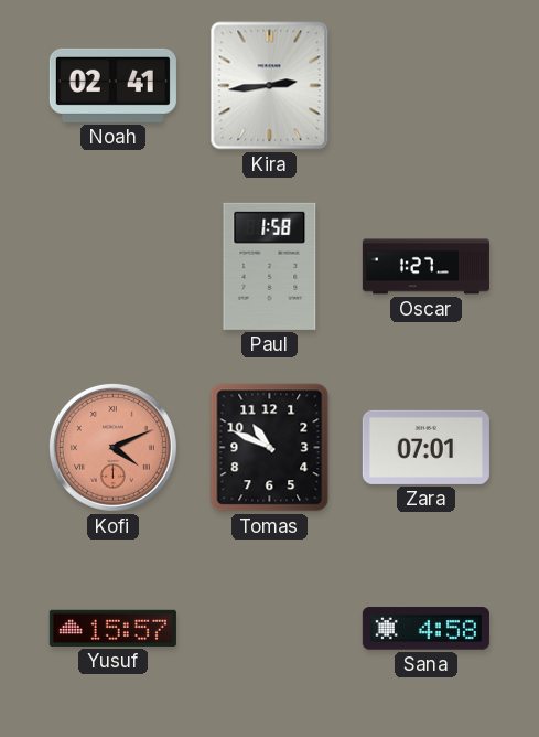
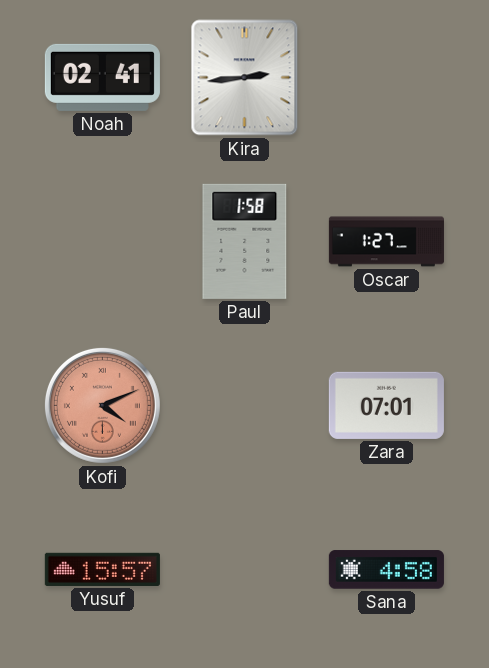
Tomas: 10:49 -> none (270, 448)
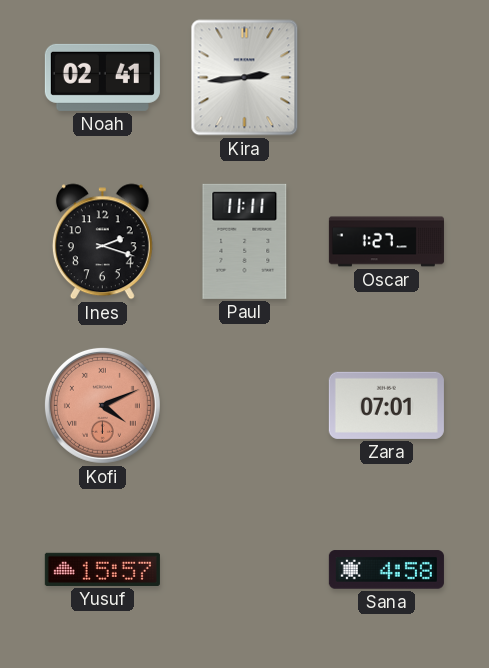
Ines: none -> 2:18 (102, 242)
Paul: 1:58 -> 11:11 (245, 241)
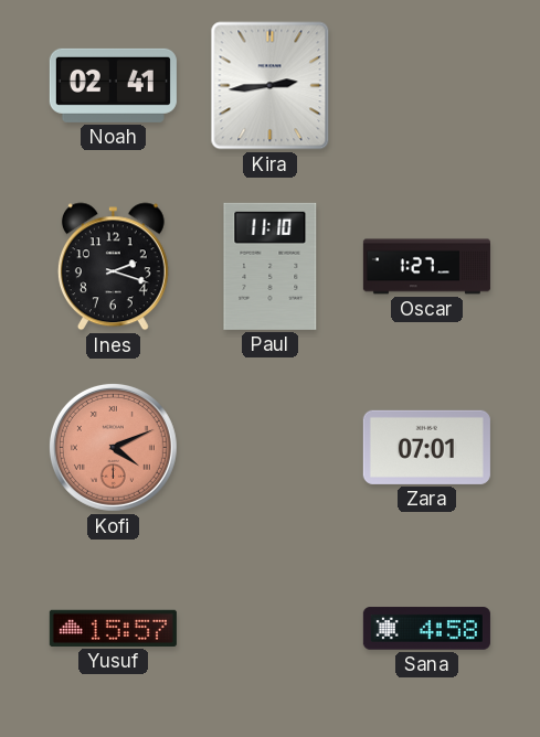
Paul: 11:11 -> 11:10 (271, 266)
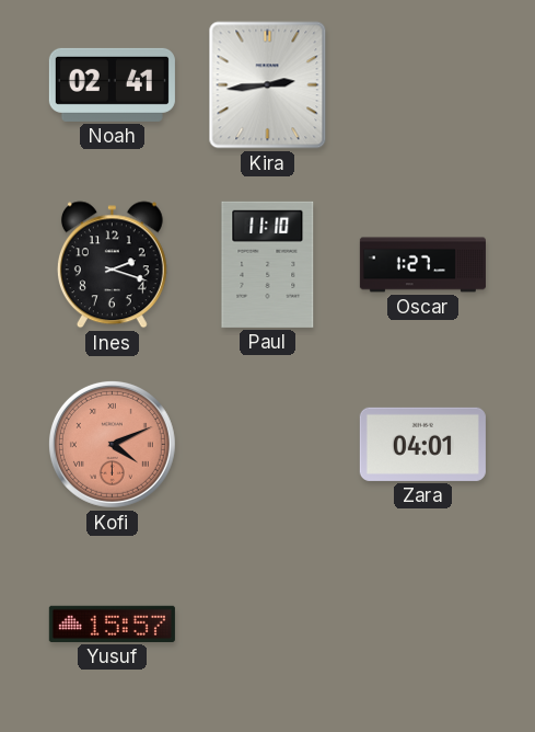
Zara: 07:01 -> 04:01 (422, 444)
Sana: 4:58 -> none (426, 629)
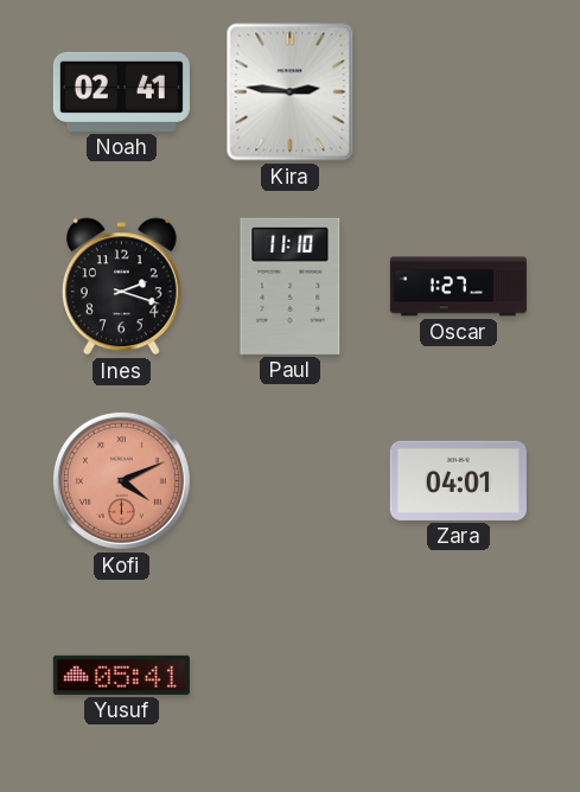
Kira: 2:44 -> 2:46 (291, 92)
Yusuf: 15:57 -> 05:41 (121, 675)
